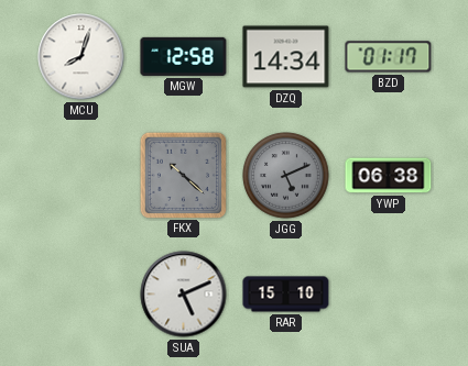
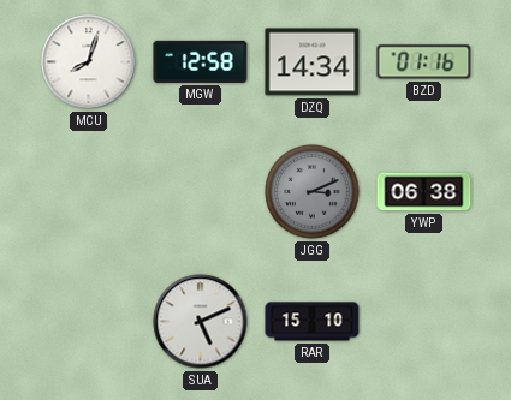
BZD: 01:17 -> 01:16 (424, 62)
FKX: 10:22 -> none (183, 175)
JGG: 5:11 -> 3:11 (313, 192)
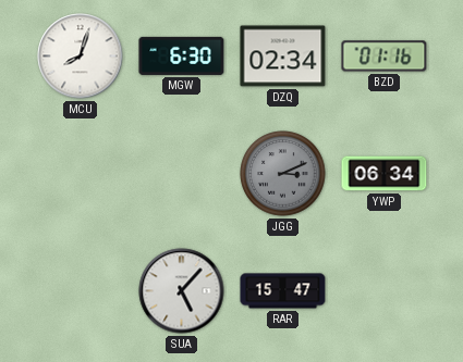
MGW: 12:58 -> 6:30 (182, 55)
DZQ: 14:34 -> 02:34 (283, 57)
YWP: 06:38 -> 06:34 (385, 174)
SUA: 5:11 -> 5:07 (182, 291)
RAR: 15:10 -> 15:47 (283, 291)
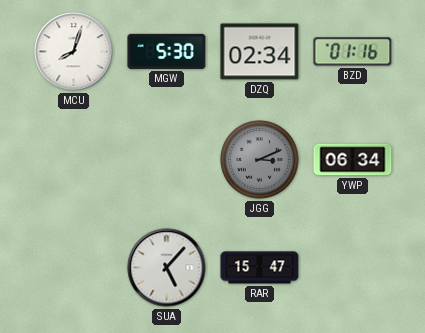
MGW: 6:30 -> 5:30 (167, 51)
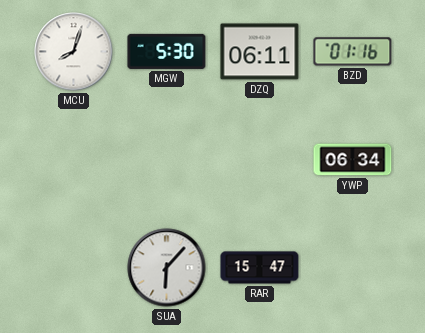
DZQ: 02:34 -> 06:11 (260, 52)
JGG: 3:11 -> none (260, 160)
SUA: 5:07 -> 6:07 (167, 268)
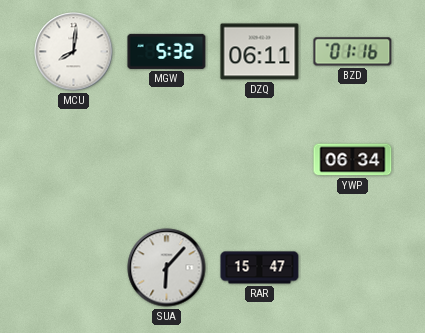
MCU: 8:03 -> 8:01 (74, 52)
MGW: 5:30 -> 5:32 (167, 51)
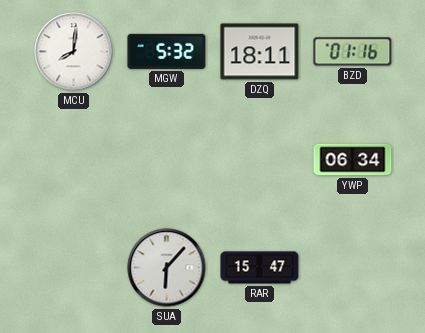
DZQ: 06:11 -> 18:11 (260, 52)
